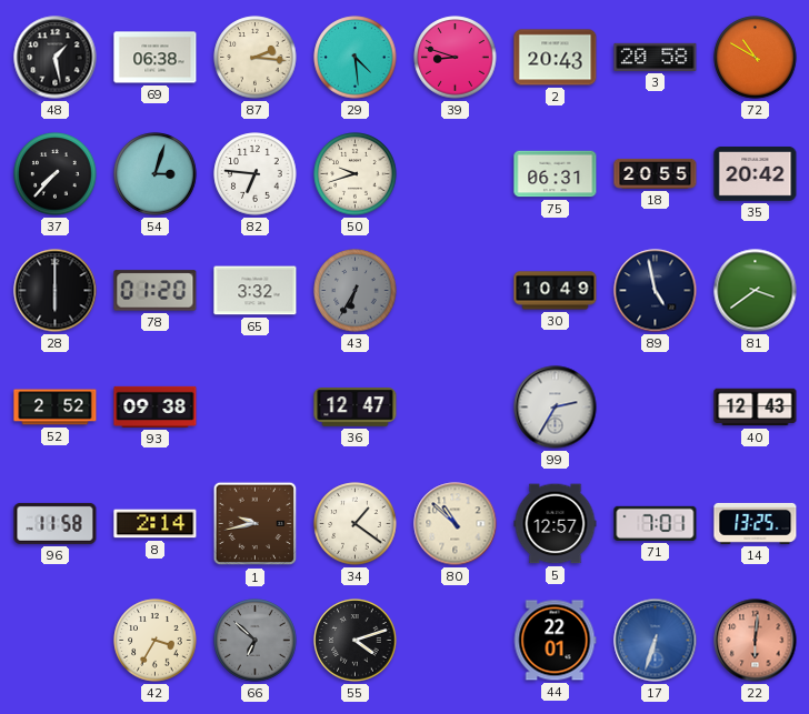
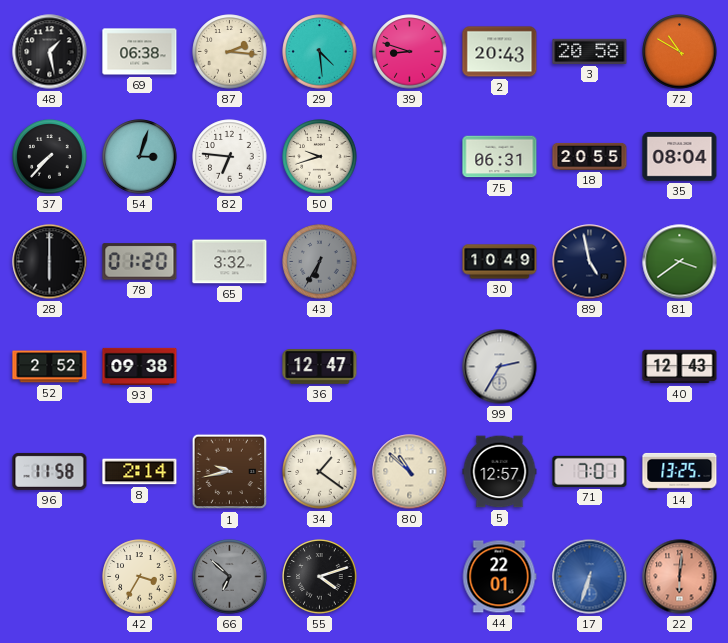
35: 20:42 -> 08:04 (680, 157)
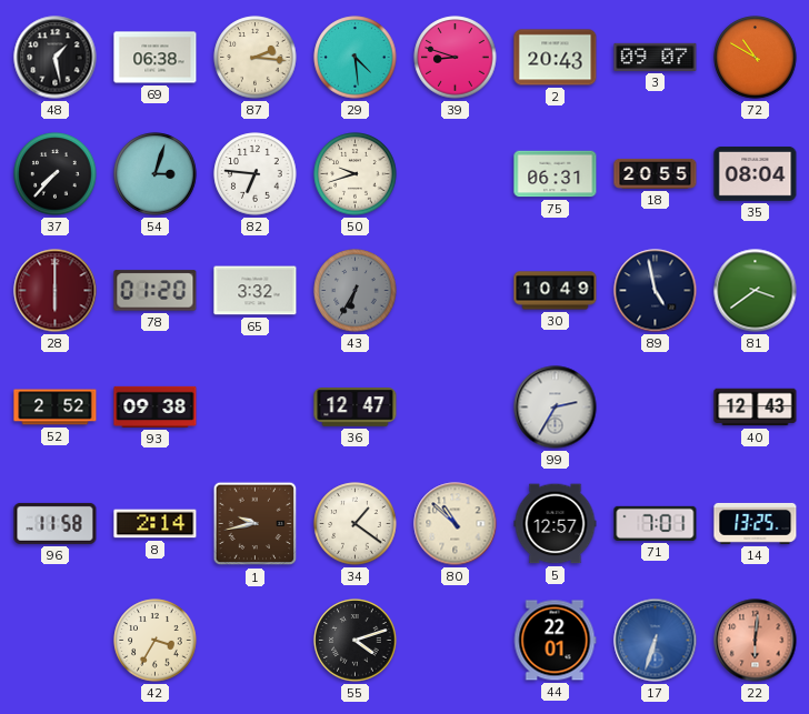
3: 20:58 -> 09:07 (656, 57)
28 dial: black -> burgundy (56, 291)
66: 6:52 -> none (230, 577)
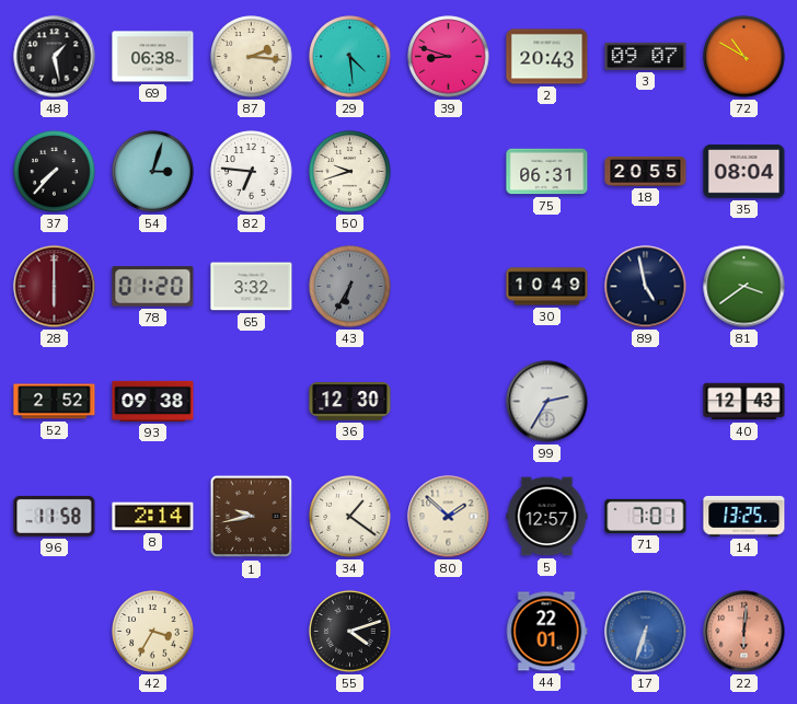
36: 12:47 -> 12:30 (350, 402)
80: 10:52 -> 1:52 (449, 517)
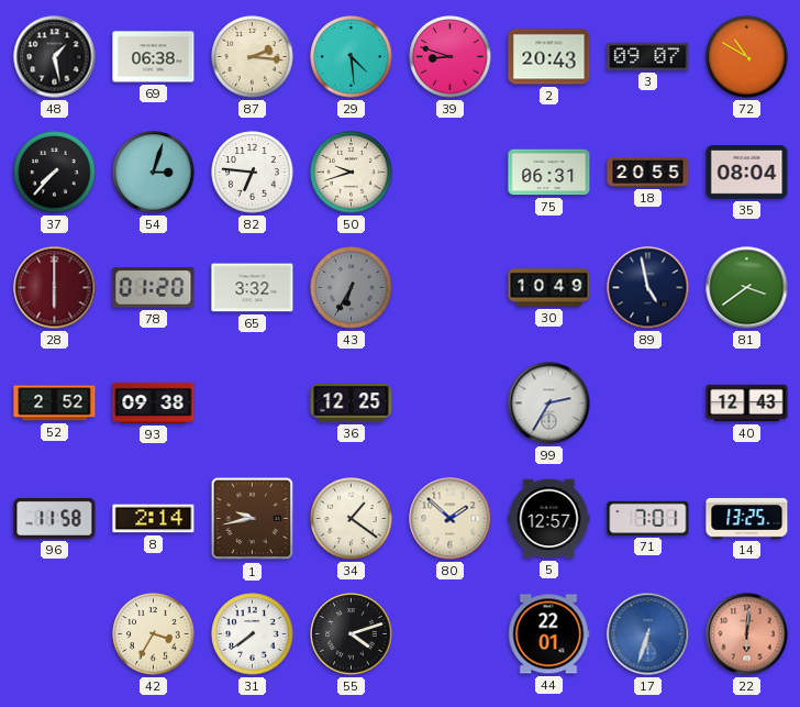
36: 12:30 -> 12:25 (352, 404)
31: none -> 7:39 (253, 634)
